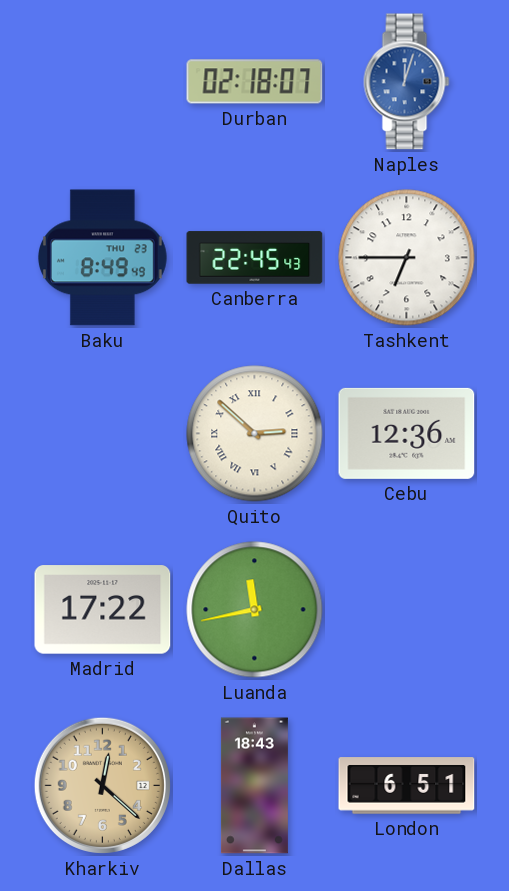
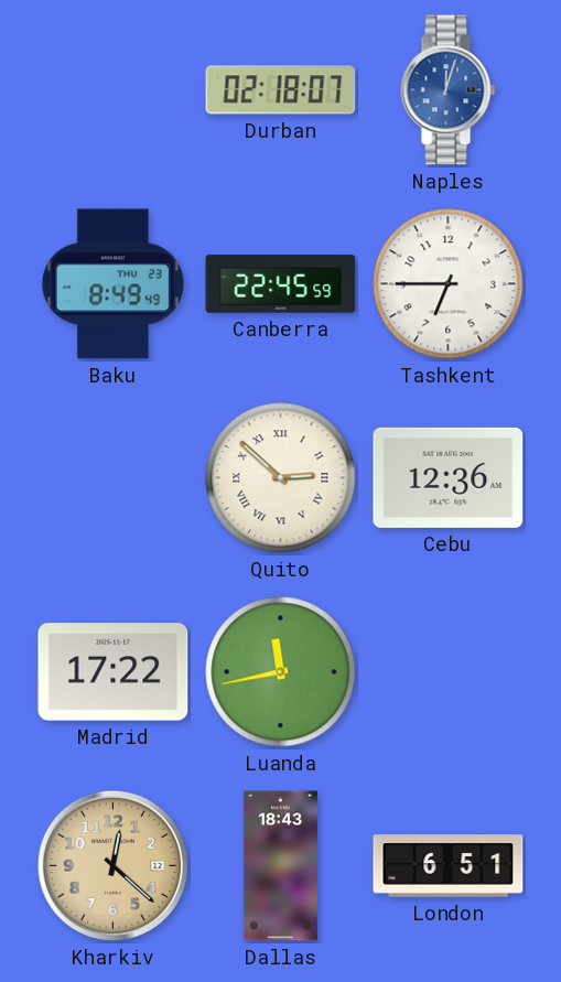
Canberra: 22:45:43 -> 22:45:59 (281, 284)
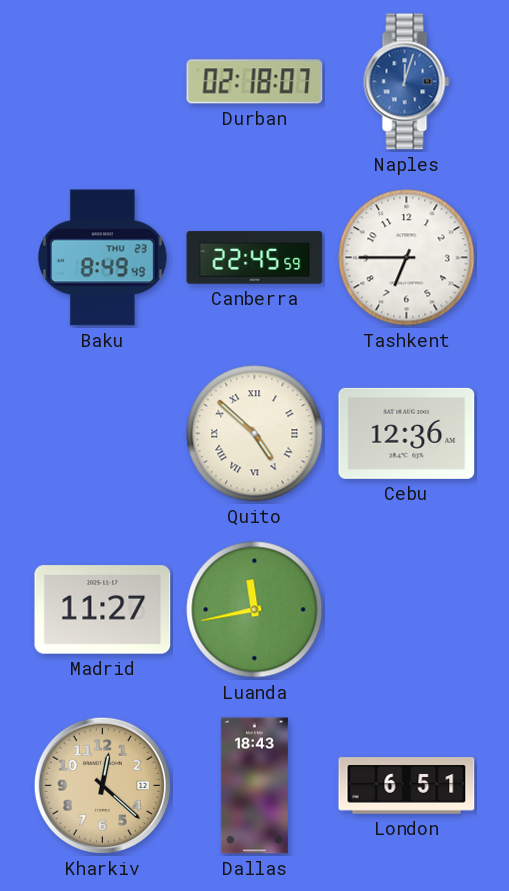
Quito: 2:52 -> 4:52 (255, 434)
Madrid: 17:22 -> 11:27 (103, 610)
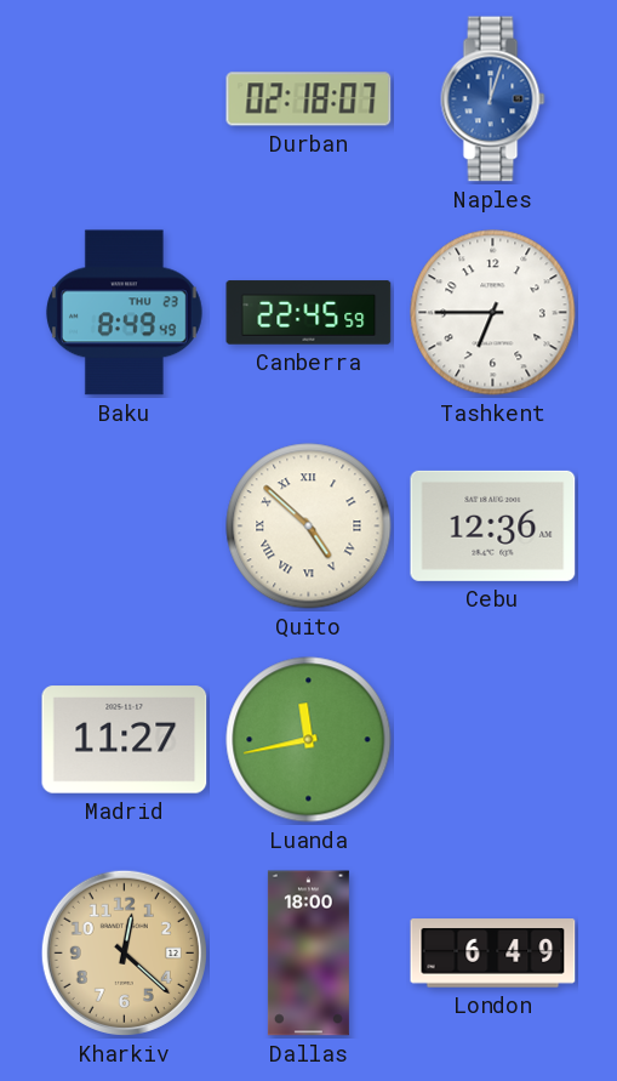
Dallas: 18:43 -> 18:00 (308, 954)
London: 6:51 -> 6:49 (493, 954)
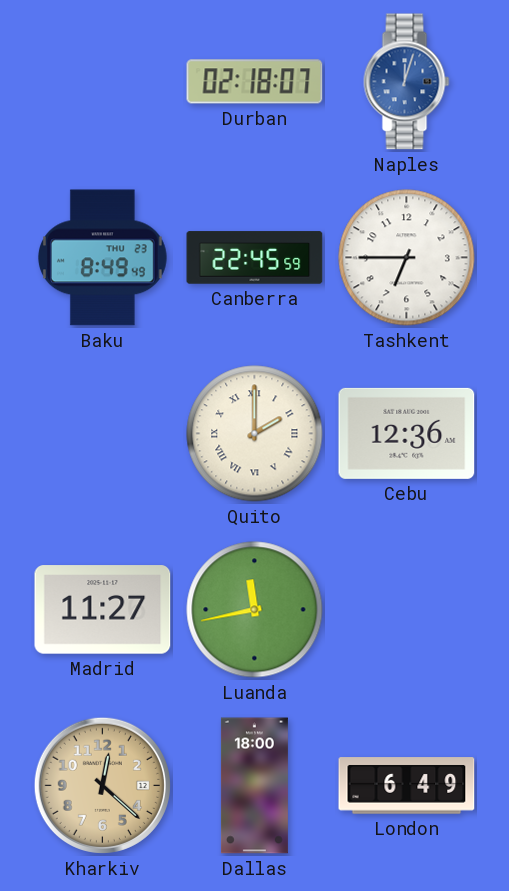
Quito: 4:52 -> 2:00 (255, 434)
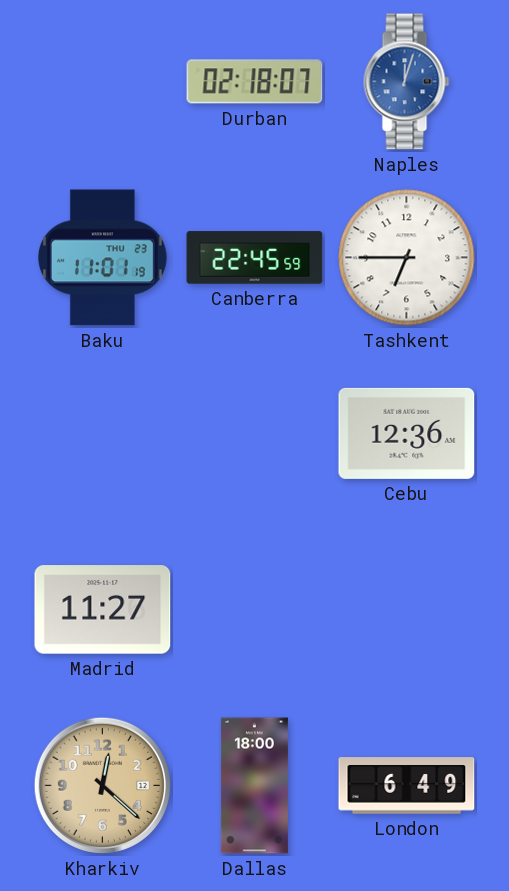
Baku: 8:49 -> 11:01 (102, 258)
Quito: 2:00 -> none (255, 434)
Luanda: 11:43 -> none (255, 610)
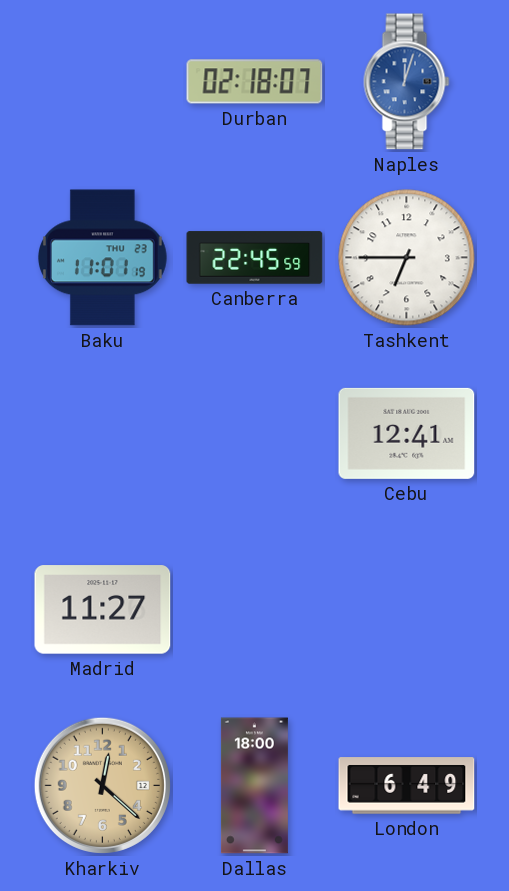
Cebu: 12:36 -> 12:41 (407, 433)
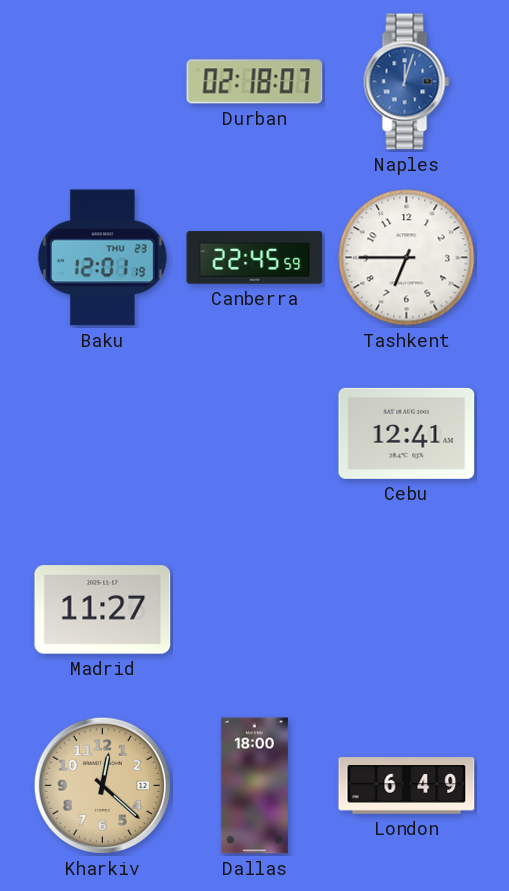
Baku: 11:01 -> 12:01 (102, 258)
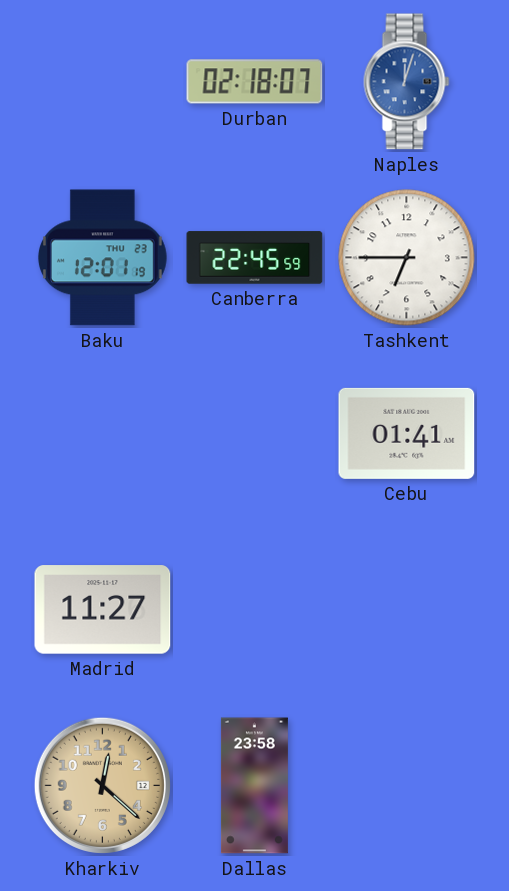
Cebu: 12:41 -> 01:41 (407, 433)
Dallas: 18:00 -> 23:58 (254, 786)
London: 6:49 -> none (407, 786)
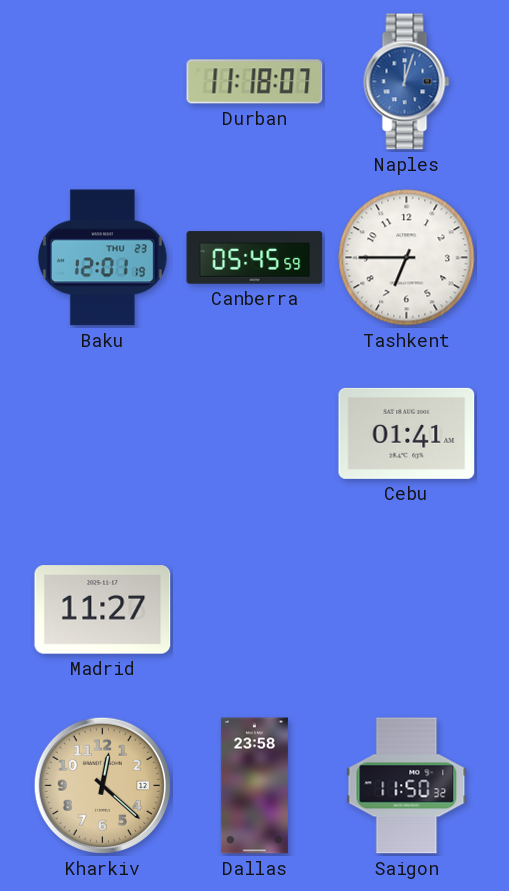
Durban: 02:18 -> 11:18 (255, 82)
Canberra: 22:45 -> 05:45 (255, 258)
Saigon: none -> 11:50 (407, 786)
